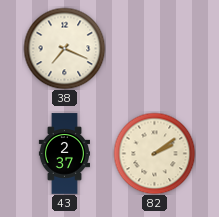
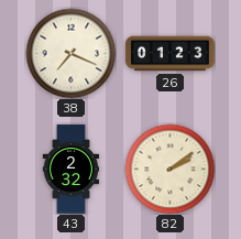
26: none -> 01:23 (171, 54)
43: 2:37 -> 2:32 (72, 170)
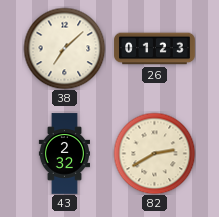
38: 7:19 -> 7:08 (64, 48)
82: 2:09 -> 2:40 (154, 153)
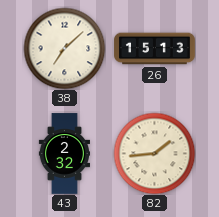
26: 01:23 -> 15:13 (155, 49)
82: 2:40 -> 1:44 (154, 153)
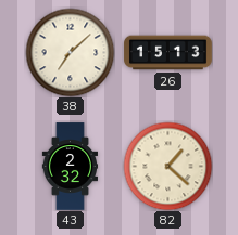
82: 1:44 -> 1:22 (167, 166)
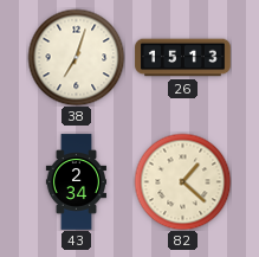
38: 7:08 -> 7:03 (76, 57)
43: 2:32 -> 2:34 (77, 182)
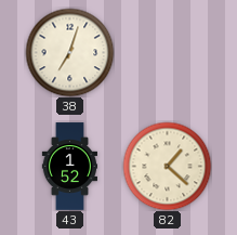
26: 15:13 -> none (183, 58)
43: 2:34 -> 1:52 (70, 167)
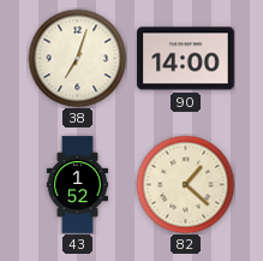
90: none -> 14:00 (186, 59)
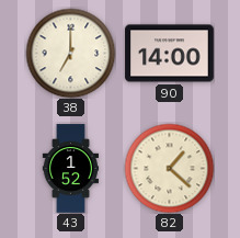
38: 7:03 -> 7:00 (70, 53)
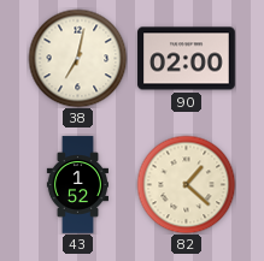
38: 7:00 -> 7:02 (77, 58)
90: 14:00 -> 02:00 (187, 59)
